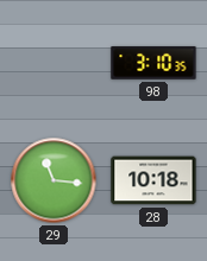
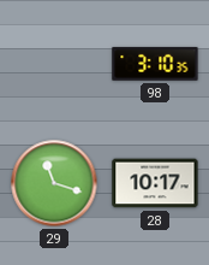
29: 11:16 -> 11:18 (54, 183)
28: 10:18 -> 10:17 (155, 183)
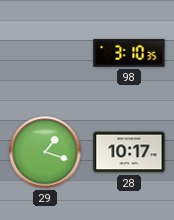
29: 11:18 -> 1:18 (45, 152)
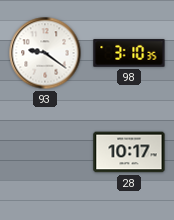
93: none -> 9:21 (45, 53)
29: 1:18 -> none (45, 152)
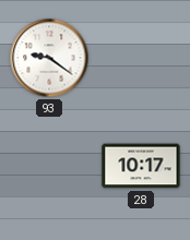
98: 3:10 -> none (129, 53)
